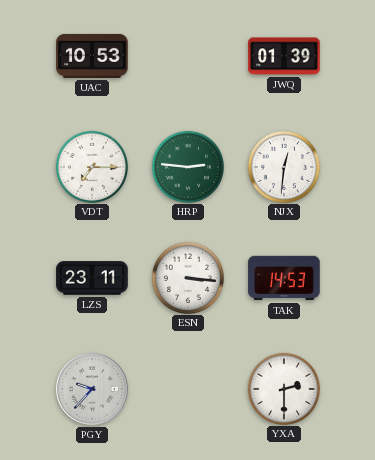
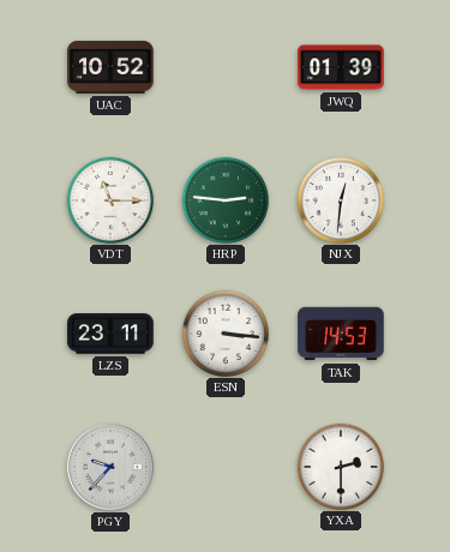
UAC: 10:53 -> 10:52 (110, 67)
VDT: 7:15 -> 11:15 (109, 199)
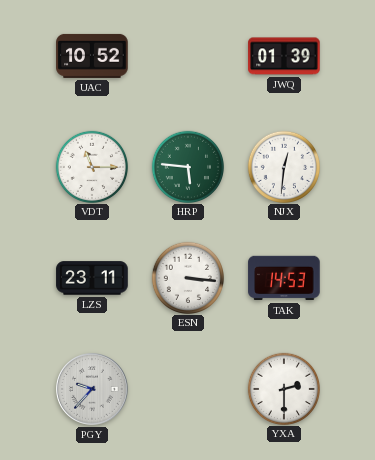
HRP: 2:46 -> 5:46 (187, 166)
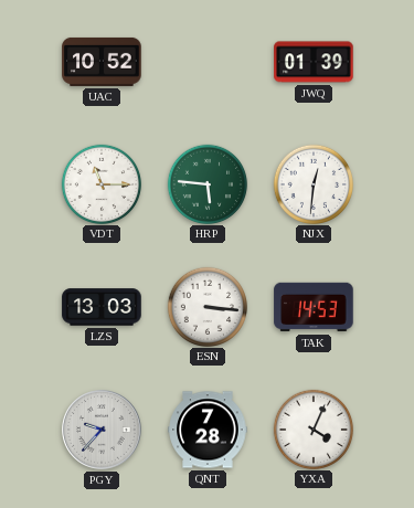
LZS: 23:11 -> 13:03 (102, 307)
QNT: none -> 7:28 (208, 430)
YXA: 2:30 -> 4:04 (312, 428)
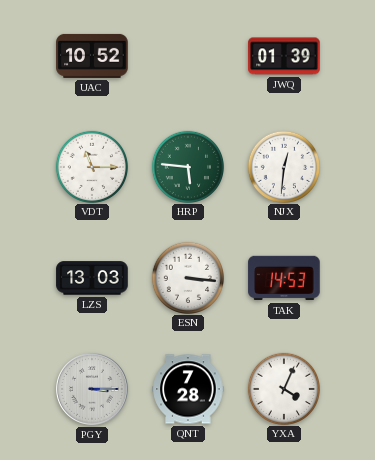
PGY: 9:37 -> 3:15 (92, 389)
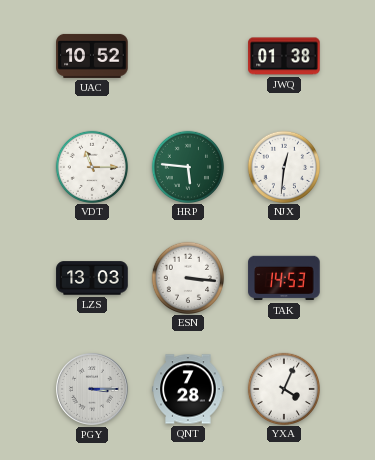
JWQ: 01:39 -> 01:38 (284, 56)
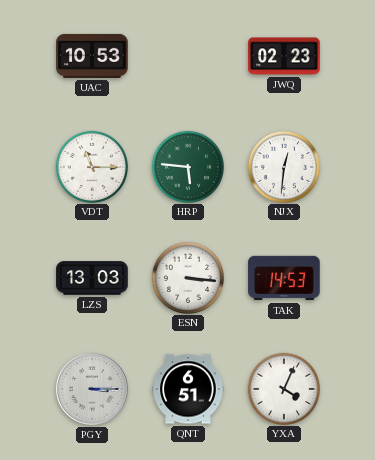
UAC: 10:52 -> 10:53 (92, 56)
JWQ: 01:38 -> 02:23 (284, 56)
QNT: 7:28 -> 6:51 (188, 389)
